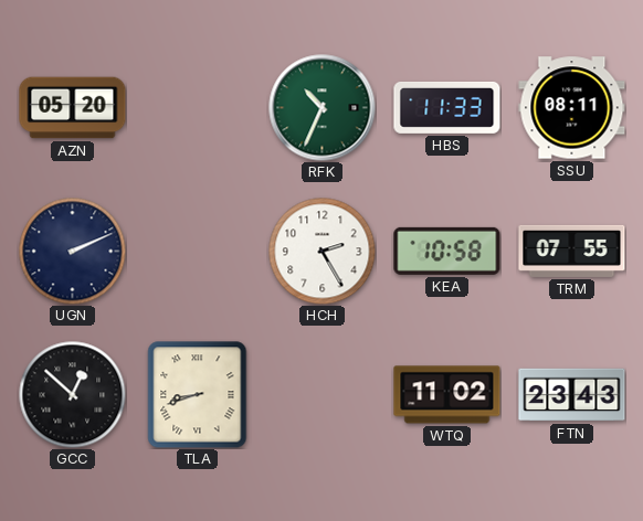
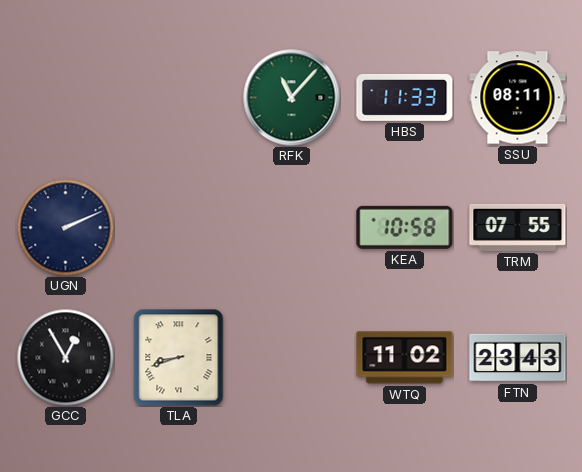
AZN: 05:20 -> none (73, 108)
RFK: 10:34 -> 11:07 (292, 98)
HCH: 2:25 -> none (321, 251)
GCC: 12:52 -> 12:55 (65, 357)
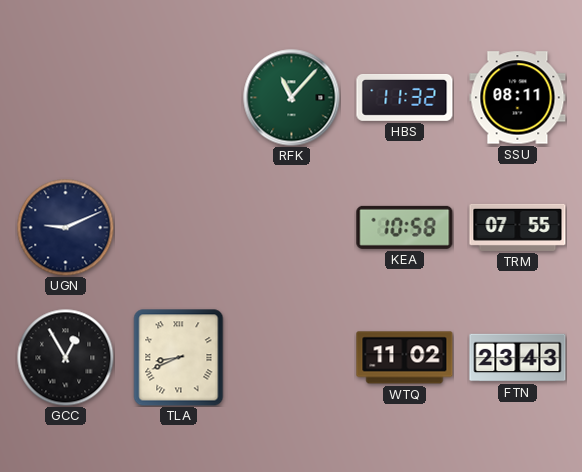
HBS: 11:33 -> 11:32 (405, 97)
UGN: 2:11 -> 9:11 (65, 227)
TLA: 8:42 -> 8:41 (179, 358)
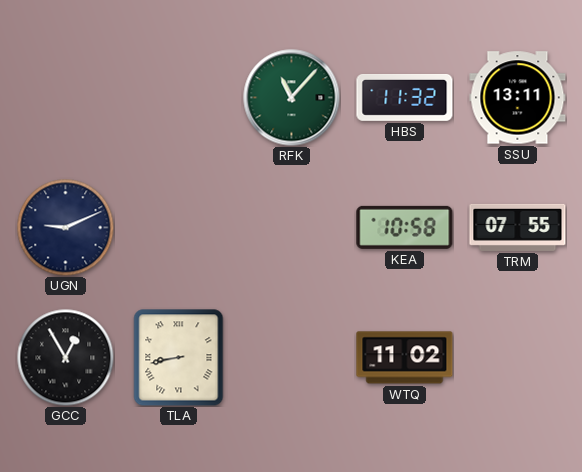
SSU: 08:11 -> 13:11 (518, 98)
TLA: 8:41 -> 8:43 (179, 358)
FTN: 23:43 -> none (518, 358)
